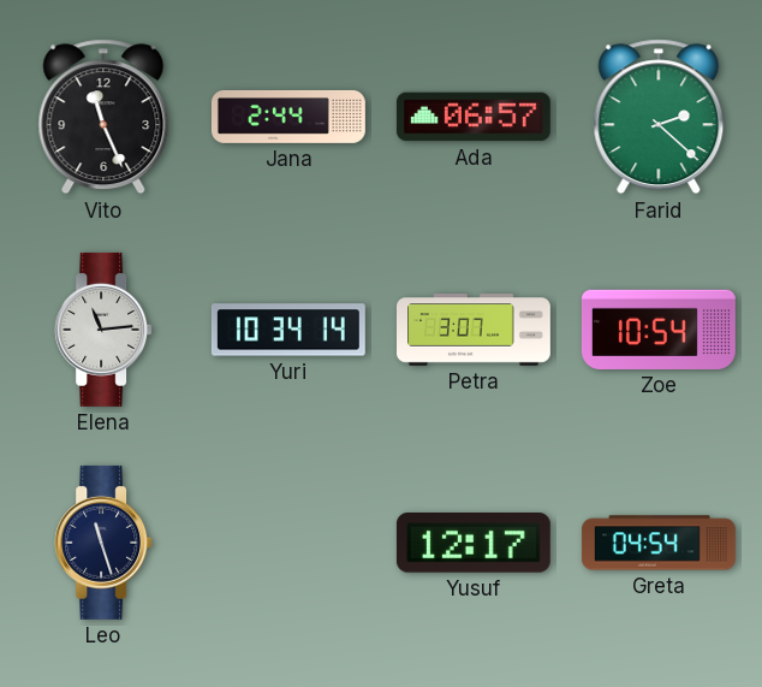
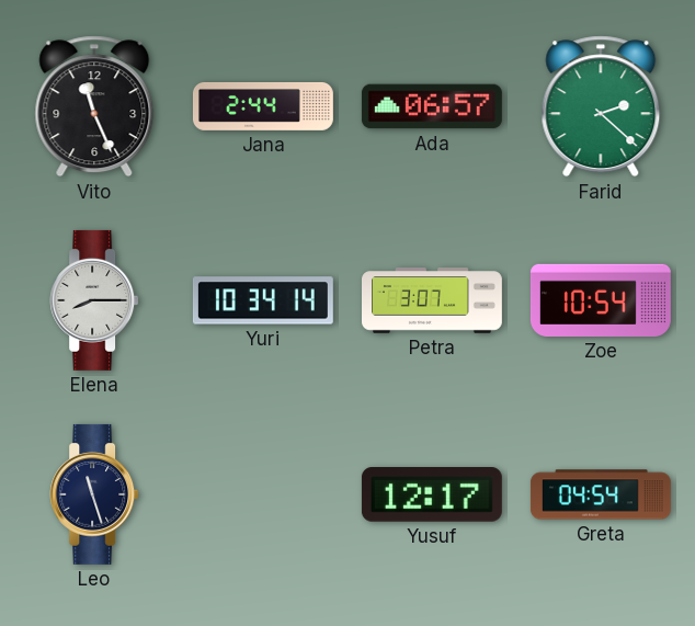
Elena: 11:14 -> 8:15 (94, 300)
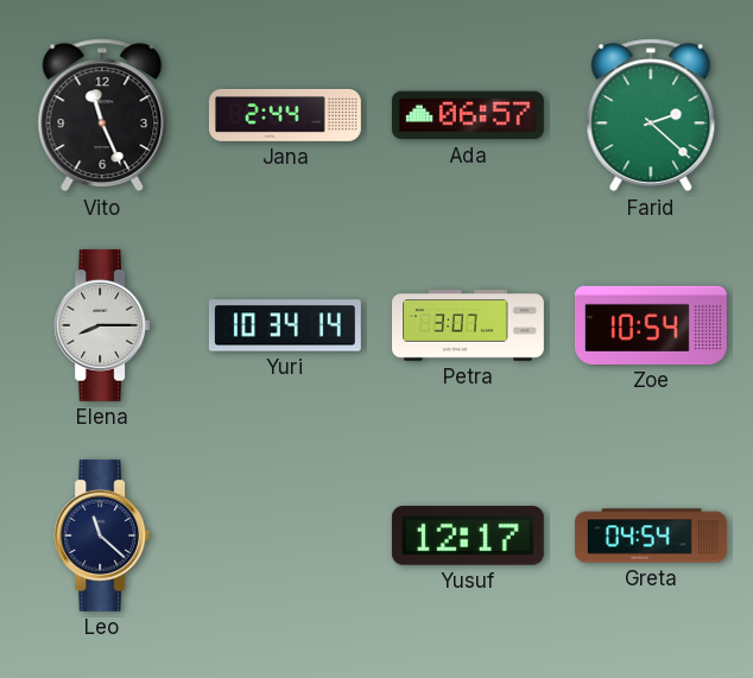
Leo: 11:27 -> 11:22 (102, 536)
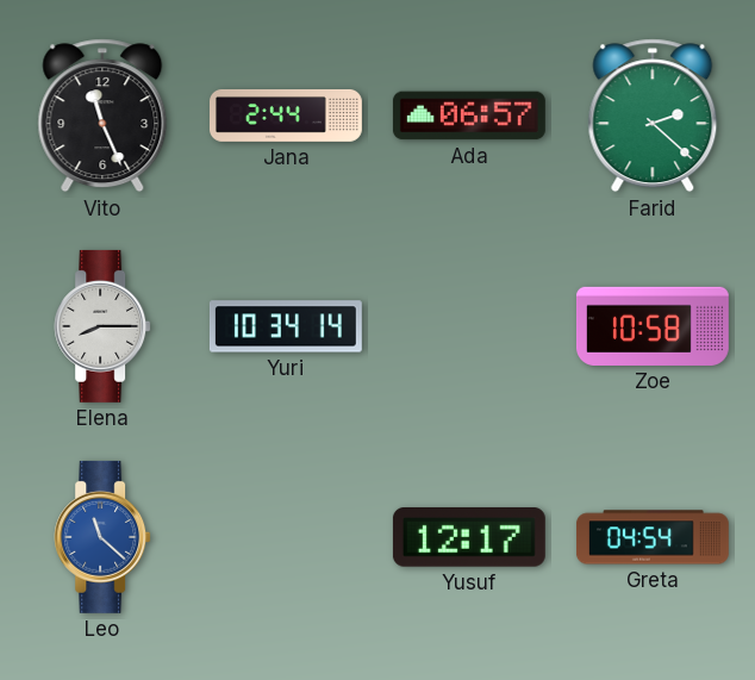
Petra: 3:07 -> none (469, 325)
Zoe: 10:54 -> 10:58 (653, 326)
Leo dial: navy -> blue (102, 537)
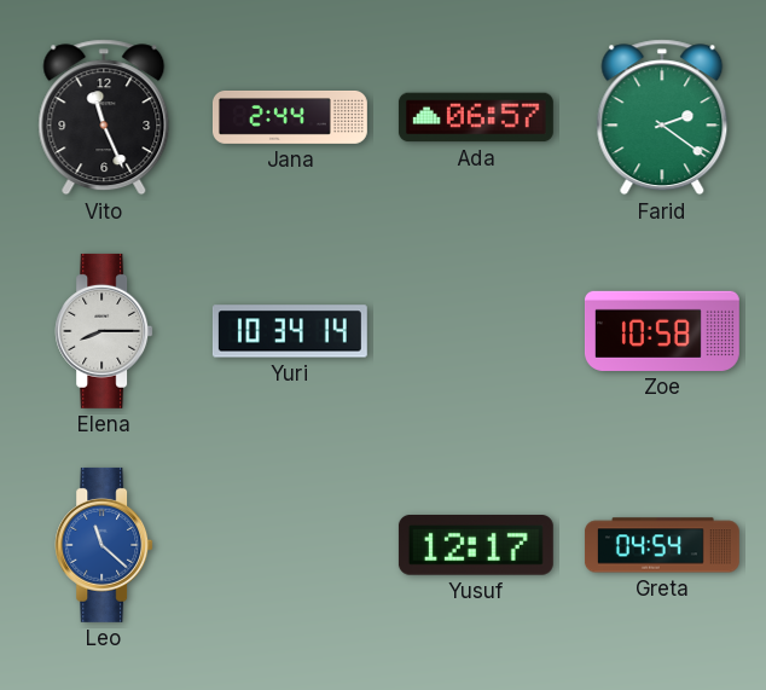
Farid: 2:22 -> 2:21 (662, 117)
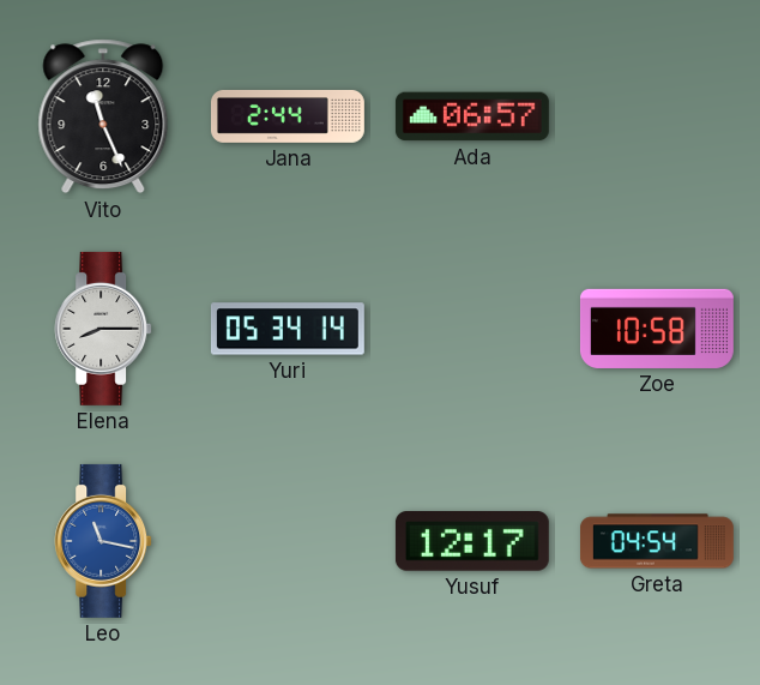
Farid: 2:21 -> none (662, 117)
Yuri: 10:34 -> 05:34 (288, 329)
Leo: 11:22 -> 11:17 (103, 541)
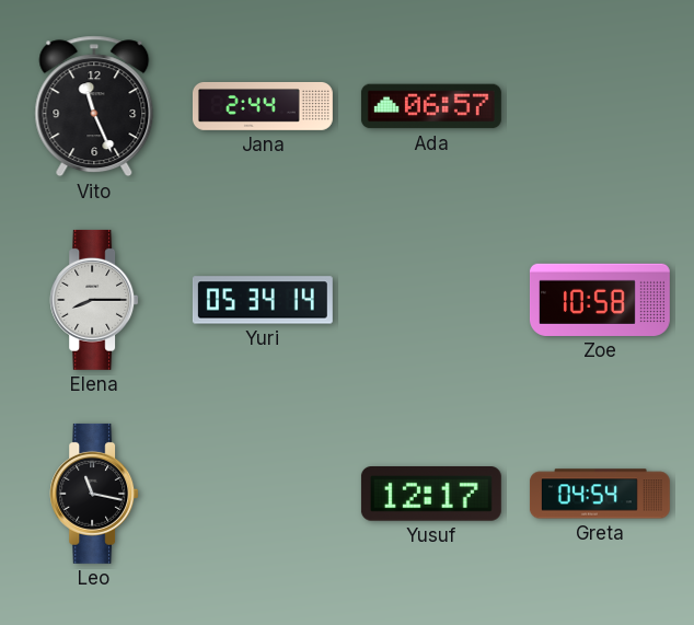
Leo dial: blue -> black (94, 494)
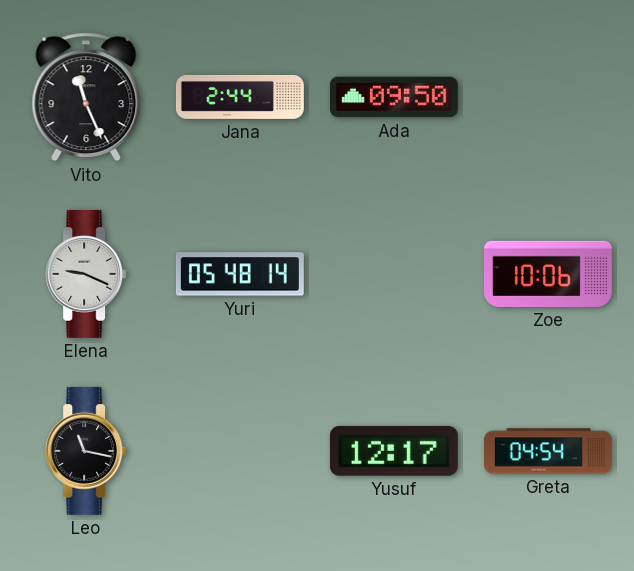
Ada: 06:57 -> 09:50 (394, 97)
Elena: 8:15 -> 9:19 (86, 274)
Yuri: 05:34 -> 05:48 (240, 274)
Zoe: 10:58 -> 10:06 (548, 274)
